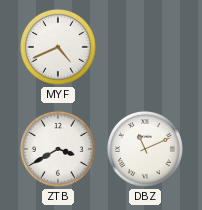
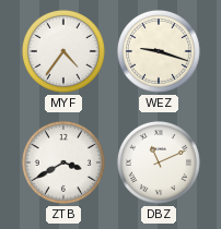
MYF: 4:41 -> 4:36 (63, 51)
WEZ: none -> 9:18 (159, 51)
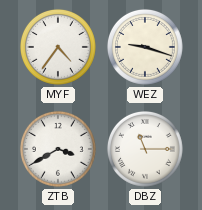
DBZ: 11:11 -> 11:15 (145, 149)
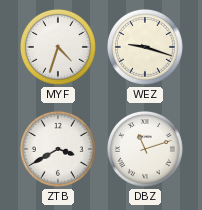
MYF: 4:36 -> 4:33 (58, 47)
DBZ: 11:15 -> 11:12 (145, 149)
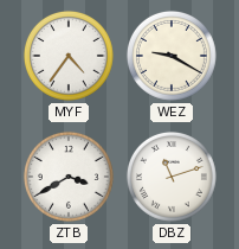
MYF: 4:33 -> 4:36 (69, 56)
WEZ: 9:18 -> 9:20 (172, 56)
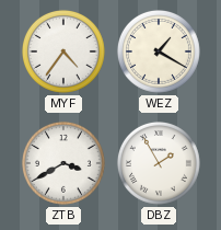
WEZ: 9:20 -> 1:20 (159, 51)
DBZ: 11:12 -> 1:55 (159, 163)
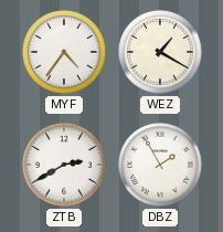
ZTB: 3:40 -> 2:40 (64, 165)
